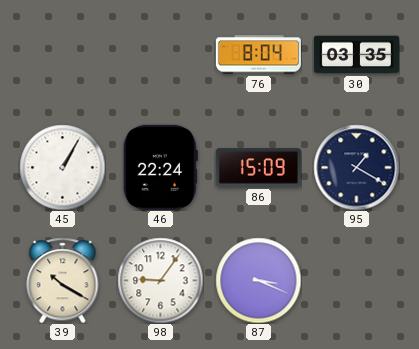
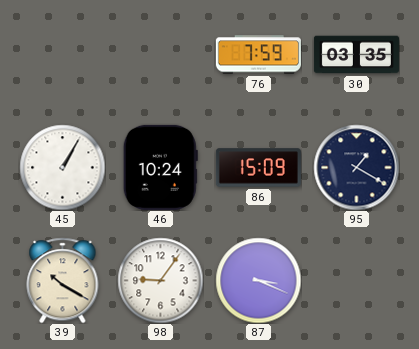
76: 8:04 -> 7:59 (258, 55)
46: 22:24 -> 10:24 (160, 167)
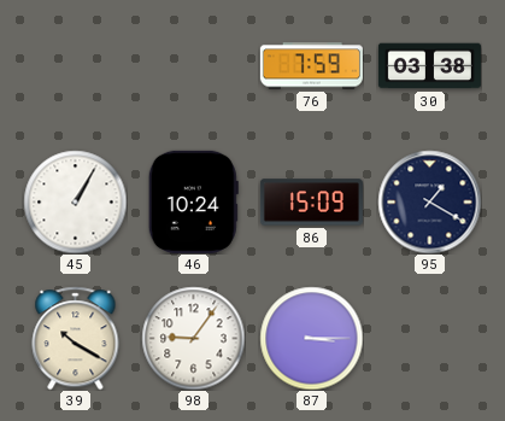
30: 03:35 -> 03:38 (429, 66)
87: 3:19 -> 3:15 (311, 338)
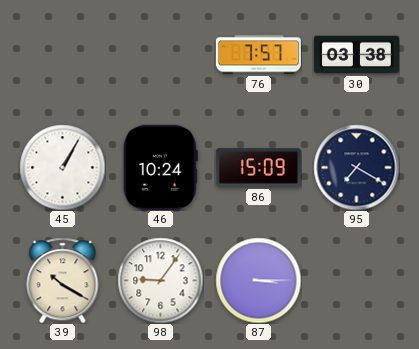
76: 7:59 -> 7:57 (258, 55)
95: 1:20 -> 7:20 (356, 167)
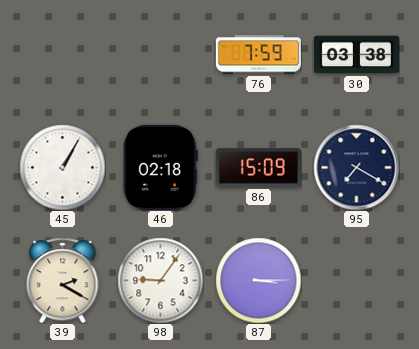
76: 7:57 -> 7:59 (258, 55)
46: 10:24 -> 02:18 (160, 167)
39: 10:20 -> 2:20 (63, 280)
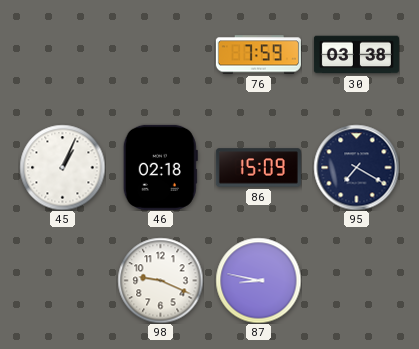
45: 1:05 -> 1:04 (62, 167)
39: 2:20 -> none (63, 280)
98: 9:06 -> 9:19 (160, 280)
87: 3:15 -> 8:47 (258, 280)
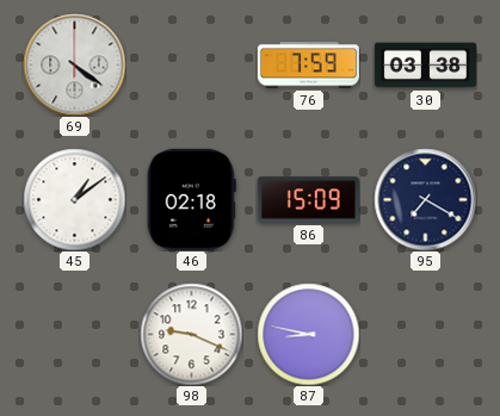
69: none -> 4:21 (74, 64)
45: 1:04 -> 1:09 (74, 199)
